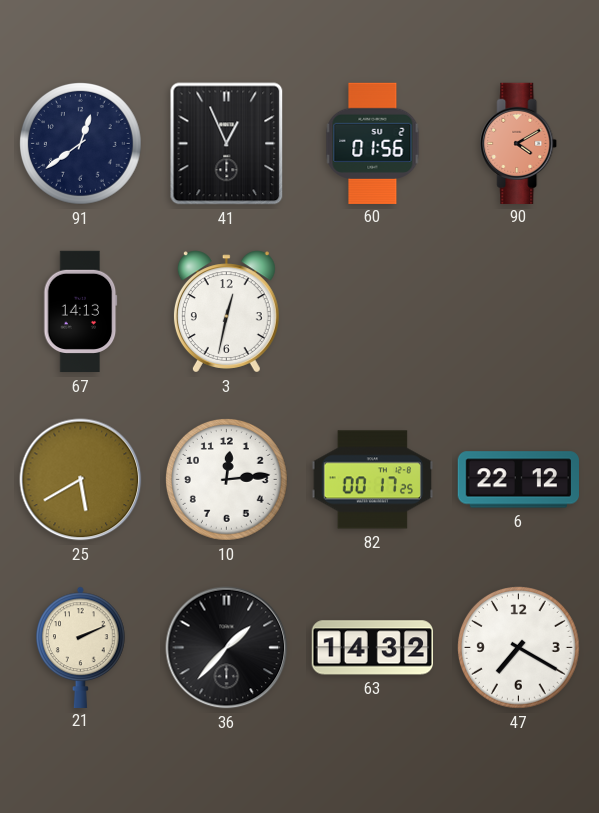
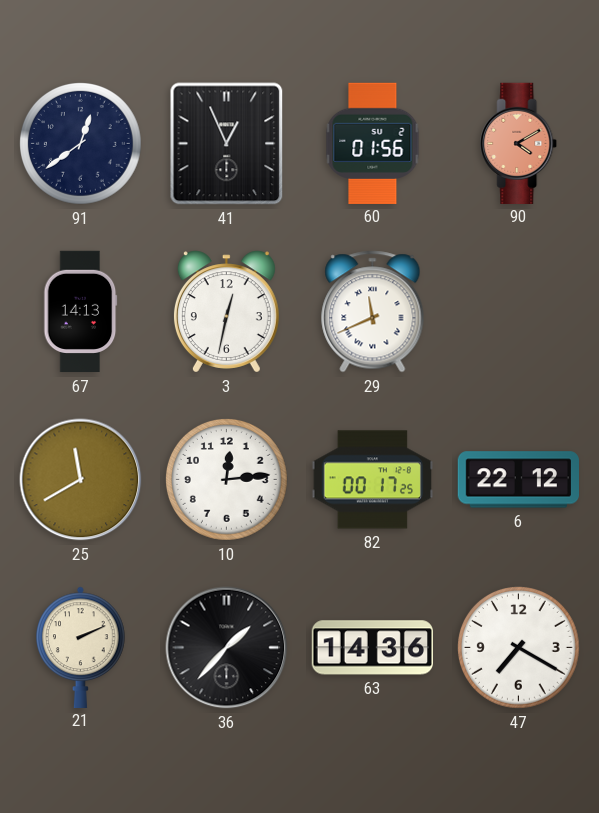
29: none -> 11:41 (373, 312)
25: 5:40 -> 11:40 (81, 480)
63: 14:32 -> 14:36 (372, 648)
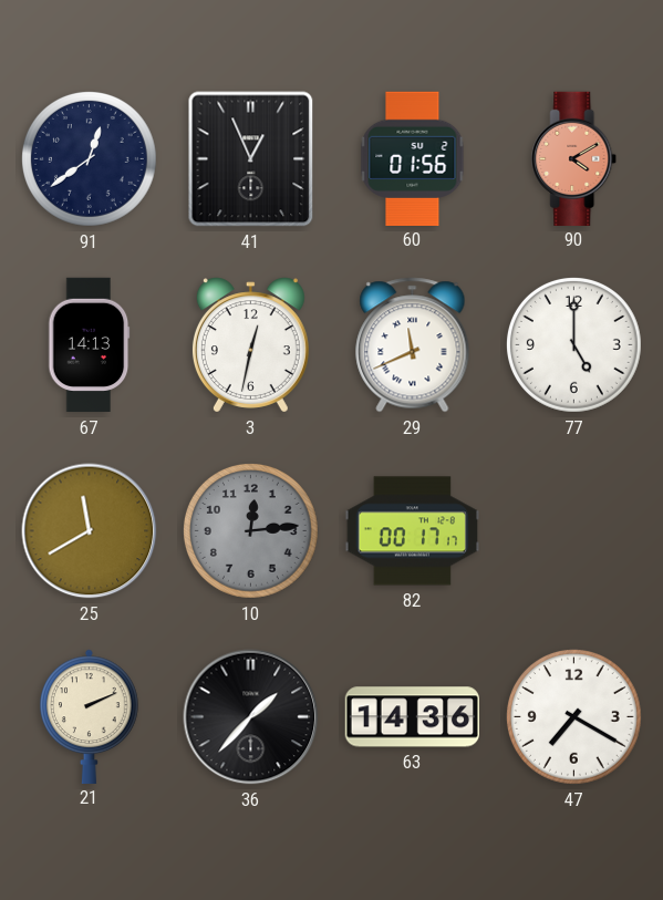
77: none -> 5:00 (573, 344)
10 dial: white -> grey (250, 530)
82: 00:17:25 -> 00:17:17 (412, 531)
6: 22:12 -> none (518, 480)
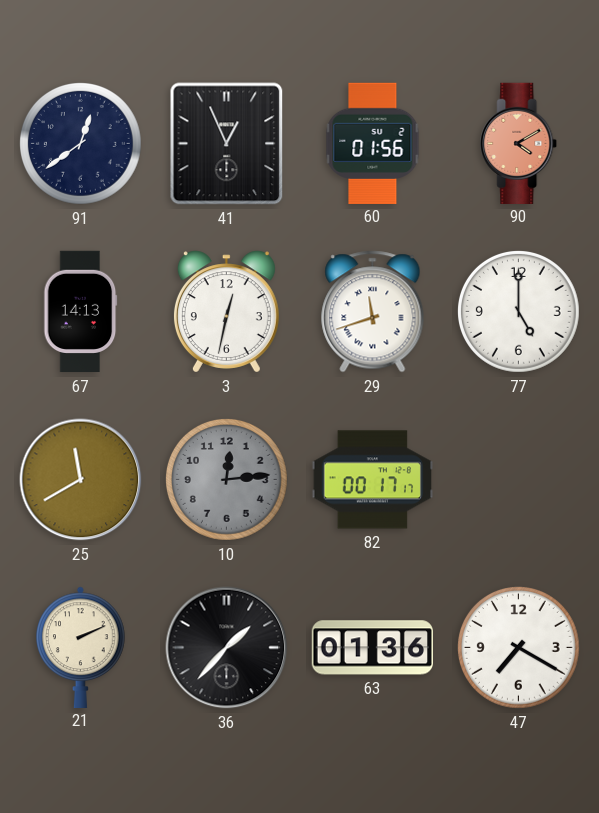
29: 11:41 -> 11:42 (373, 312)
63: 14:36 -> 01:36 (372, 648)
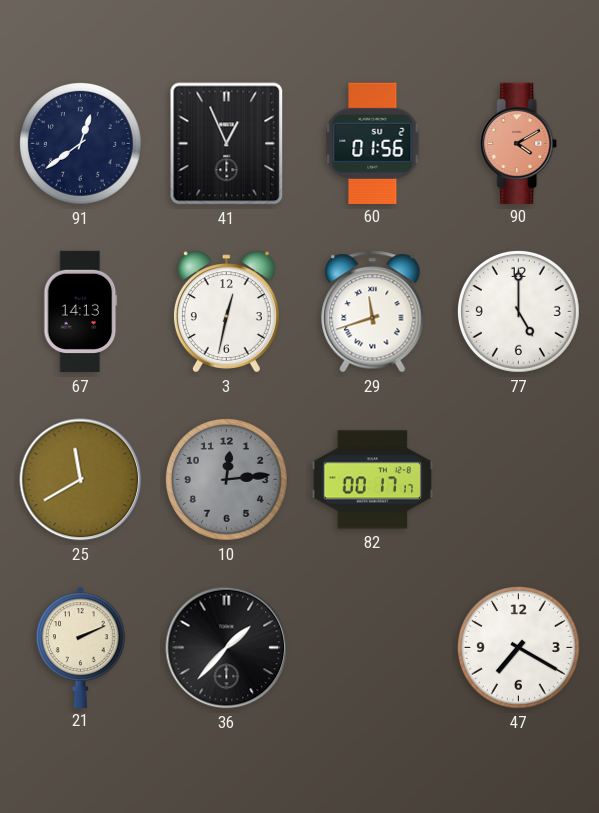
63: 01:36 -> none (372, 648)
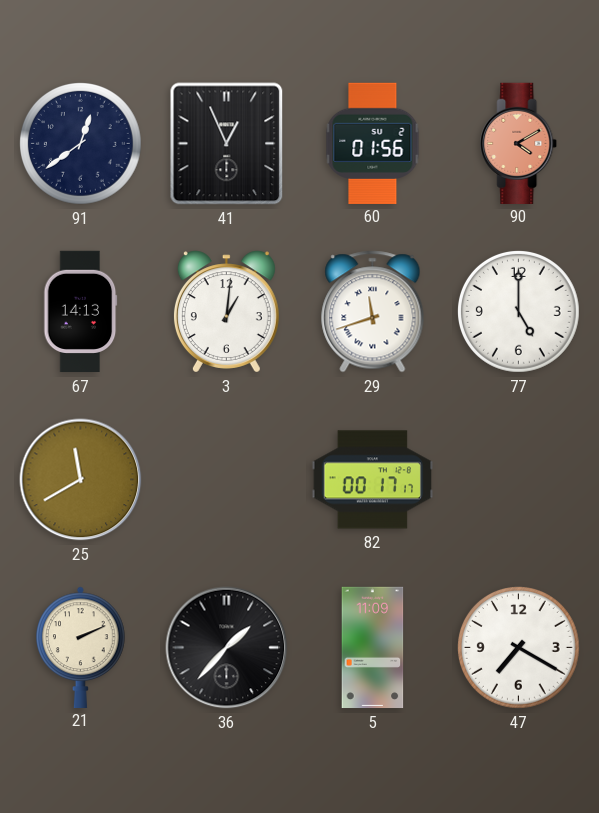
3: 12:32 -> 1:01 (226, 312)
10: 12:14 -> none (226, 479)
5: none -> 11:09 (373, 648)
